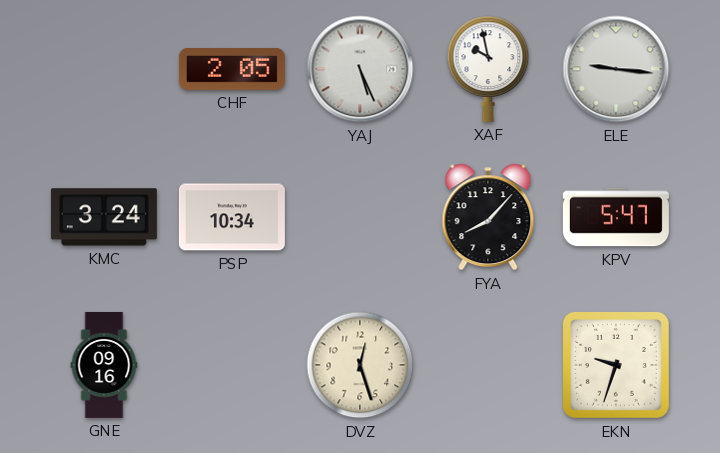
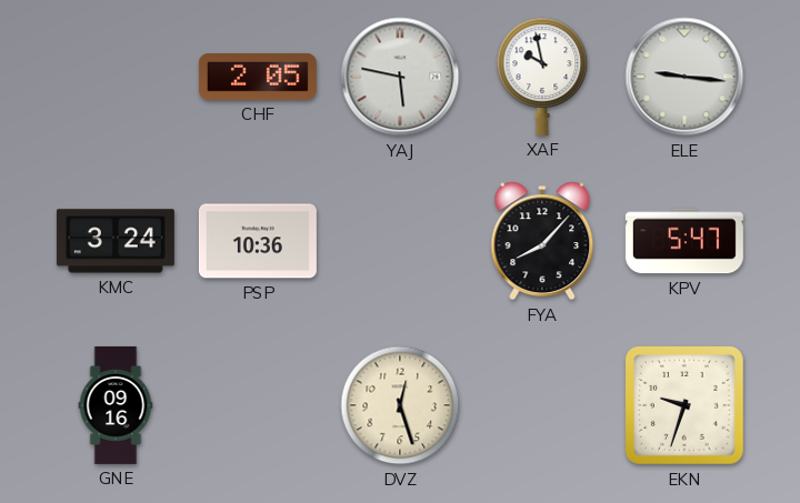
YAJ: 5:26 -> 5:47 (400, 77)
PSP: 10:34 -> 10:36 (258, 241)
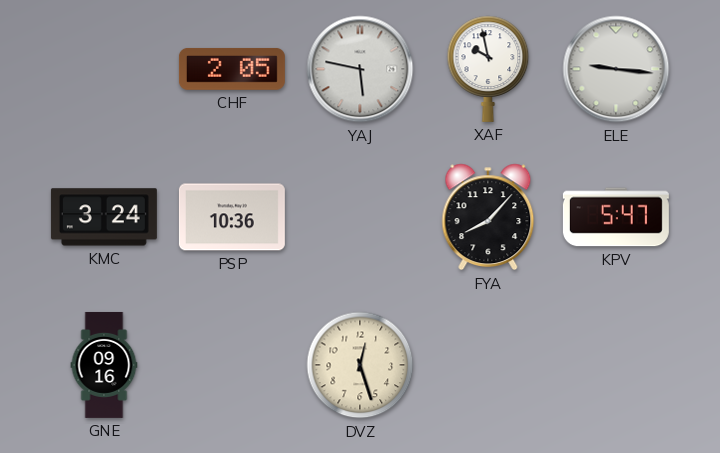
EKN: 9:33 -> none (684, 405)
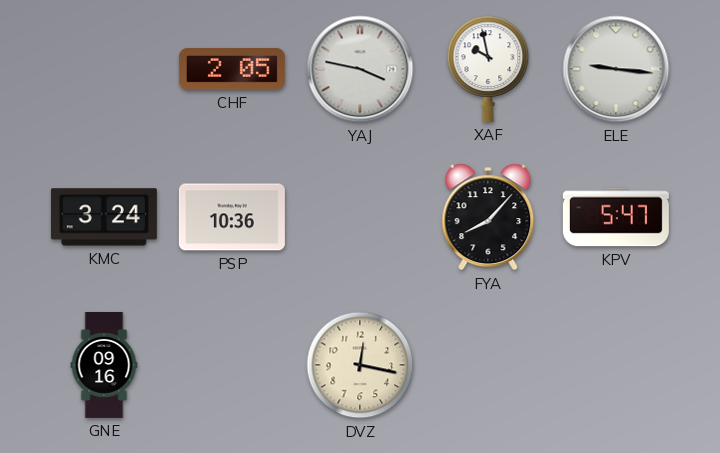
YAJ: 5:47 -> 3:47 (360, 69)
DVZ: 12:27 -> 12:17 (360, 365)
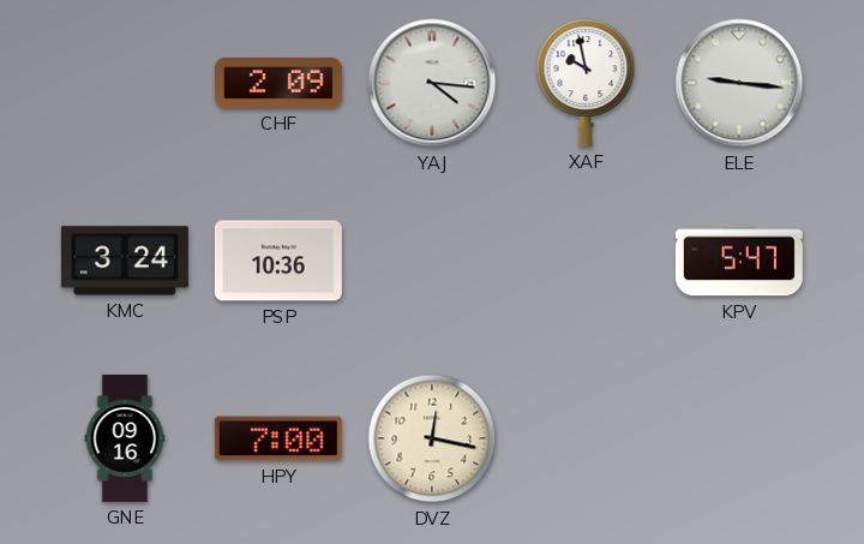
CHF: 2:05 -> 2:09 (278, 83)
YAJ: 3:47 -> 4:16 (432, 83)
FYA: 8:07 -> none (488, 217)
HPY: none -> 7:00 (278, 438)
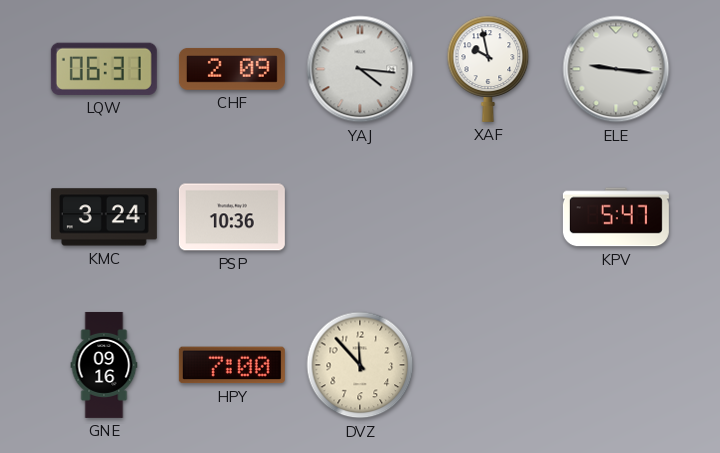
LQW: none -> 06:31 (104, 69)
DVZ: 12:17 -> 11:53 (360, 365)
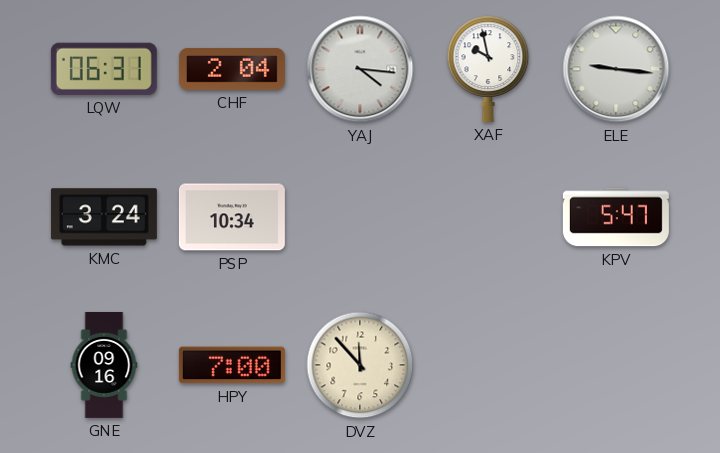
CHF: 2:09 -> 2:04 (232, 69)
PSP: 10:36 -> 10:34 (232, 217)
